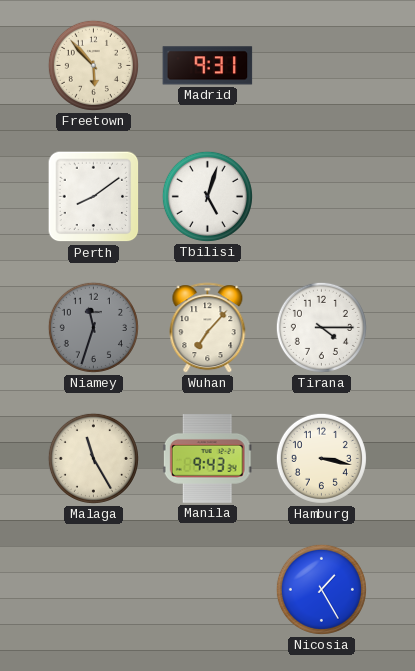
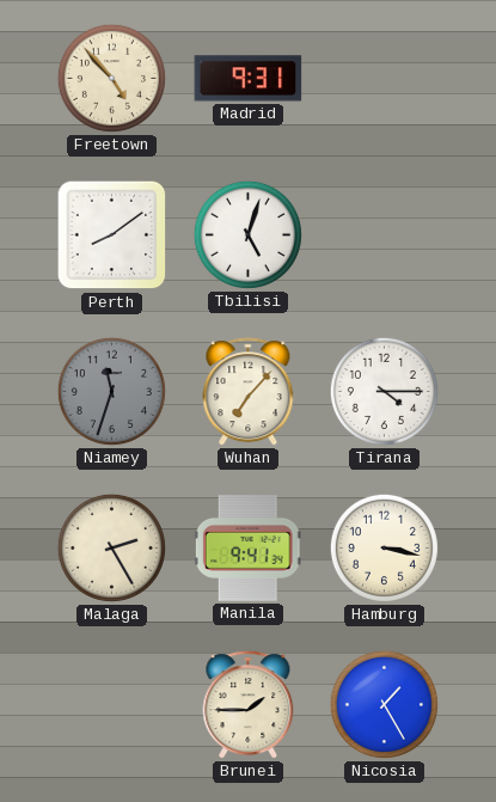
Freetown: 5:53 -> 4:53 (111, 78)
Malaga: 11:25 -> 2:25 (111, 547)
Manila: 9:43 -> 9:41 (247, 549)
Brunei: none -> 1:45 (249, 705)
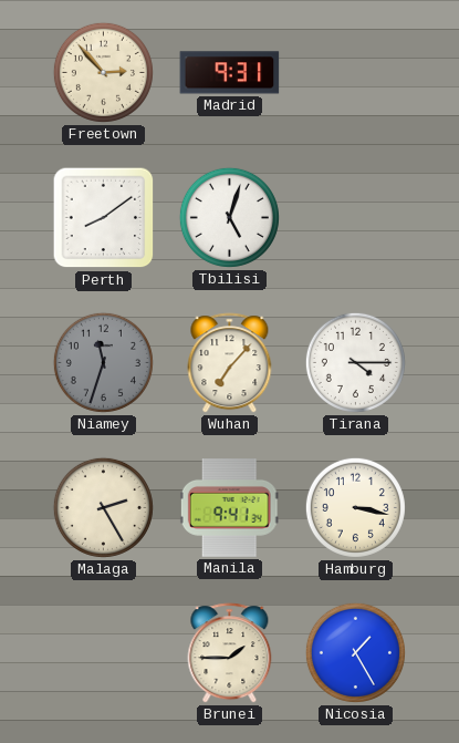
Freetown: 4:53 -> 2:53 (103, 72)
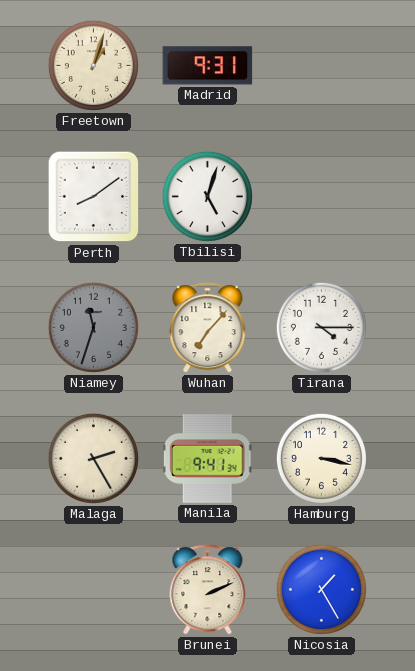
Freetown: 2:53 -> 1:03 (93, 65)
Brunei: 1:45 -> 2:11 (208, 590)
